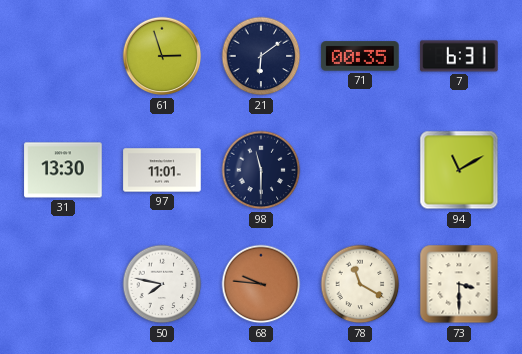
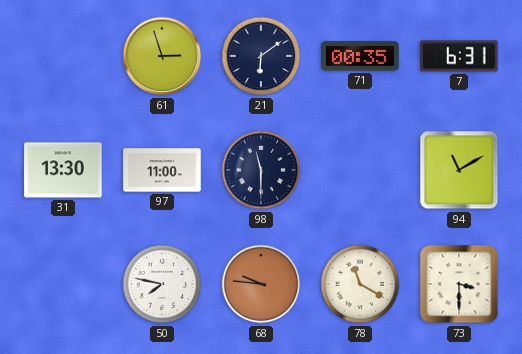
97: 11:01 -> 11:00 (162, 170)
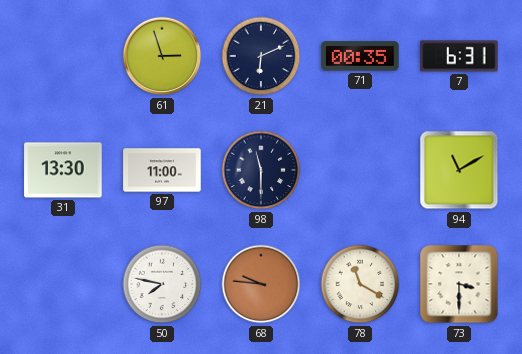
21: 6:09 -> 6:11 (261, 56)
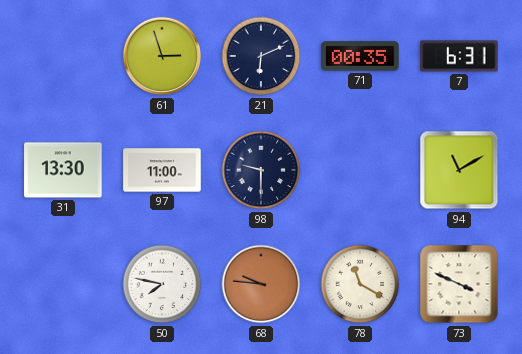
98: 11:30 -> 9:30 (261, 170)
73: 3:30 -> 3:49 (459, 284)
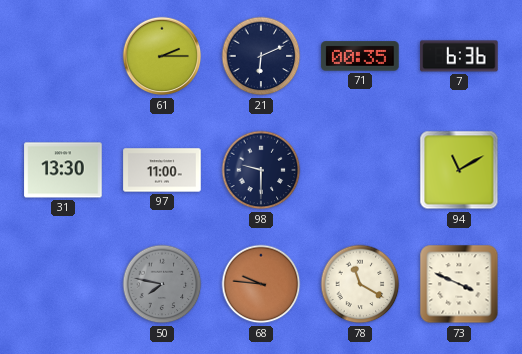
61: 2:57 -> 2:15 (162, 56)
7: 6:31 -> 6:36 (459, 56)
50 dial: white -> grey (162, 284)
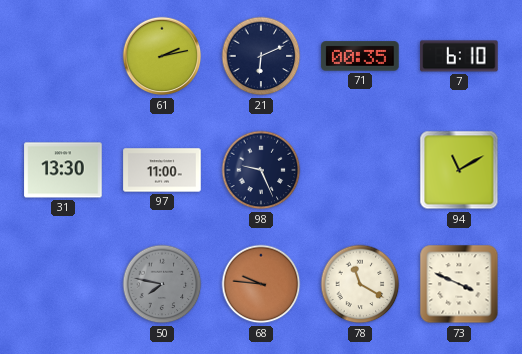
61: 2:15 -> 2:13 (162, 56)
7: 6:36 -> 6:10 (459, 56)
98: 9:30 -> 9:26 (261, 170)
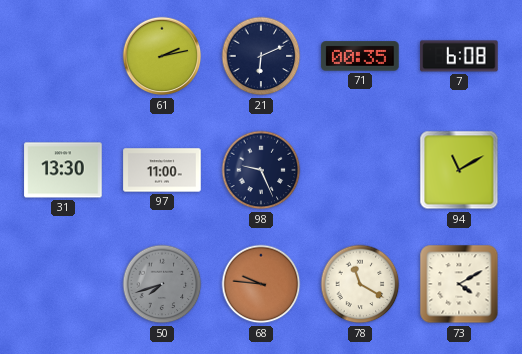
7: 6:10 -> 6:08 (459, 56)
50: 7:47 -> 7:42 (162, 284)
73: 3:49 -> 4:10 (459, 284)
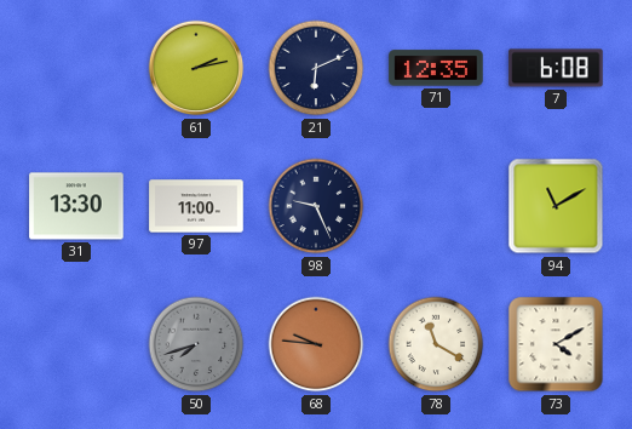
71: 00:35 -> 12:35 (436, 68)
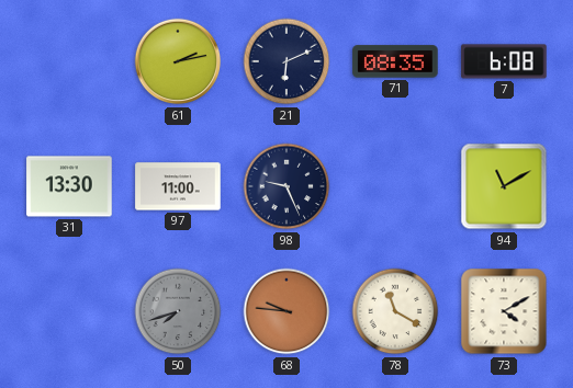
71: 12:35 -> 08:35 (395, 61)
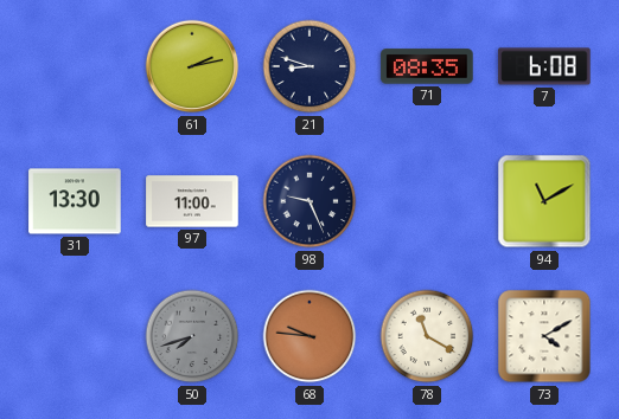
21: 6:11 -> 8:48 (309, 66)
